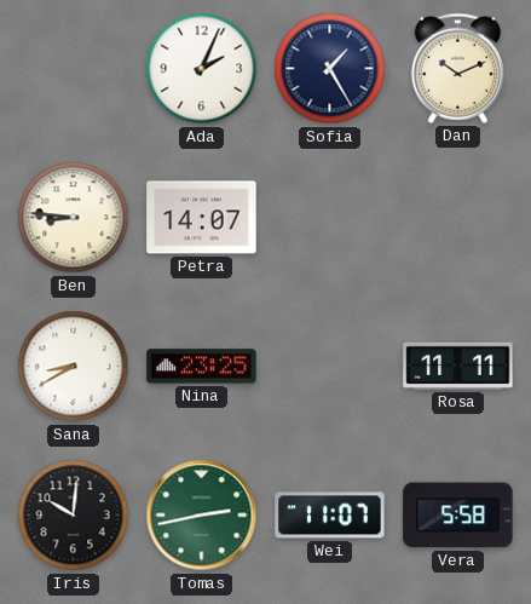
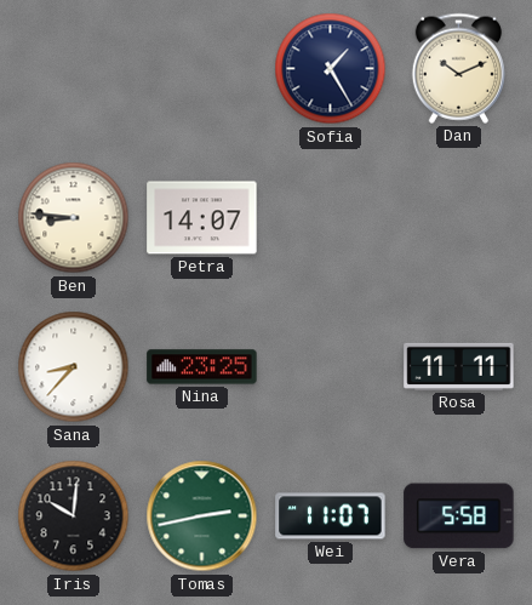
Ada: 2:04 -> none (202, 69)
Sana: 8:40 -> 8:37 (74, 367)
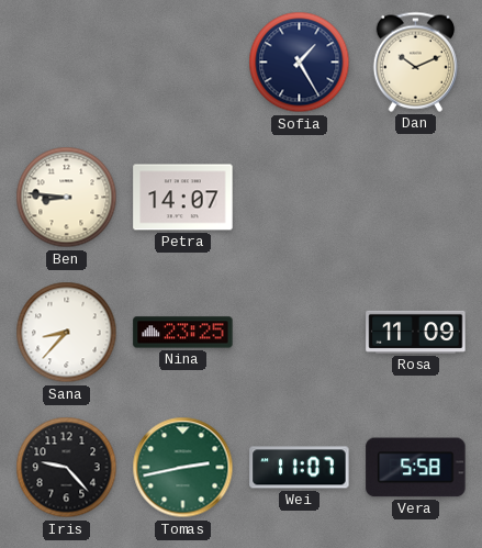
Rosa: 11:11 -> 11:09 (416, 332)
Iris: 10:01 -> 9:23 (67, 468)
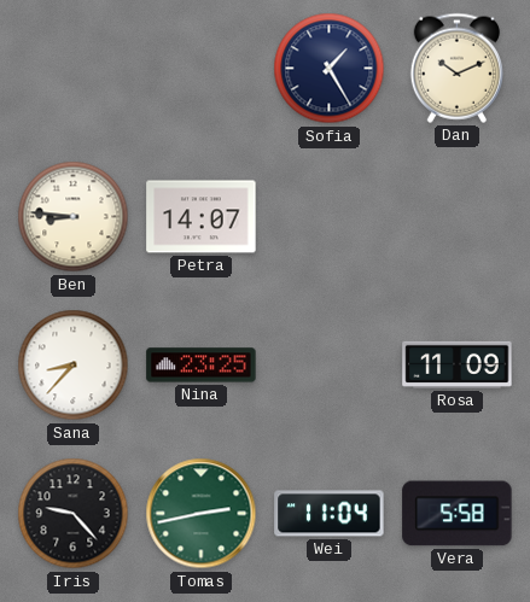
Wei: 11:07 -> 11:04 (330, 514)
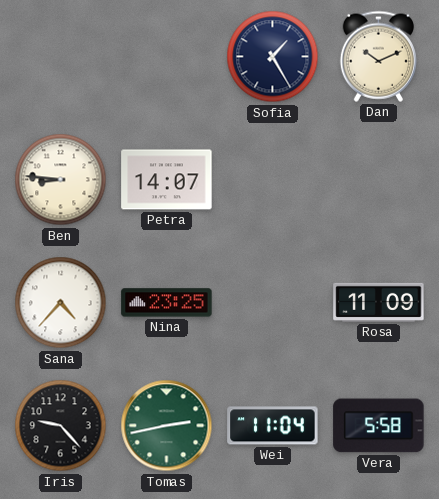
Sana: 8:37 -> 4:37 (61, 303)
